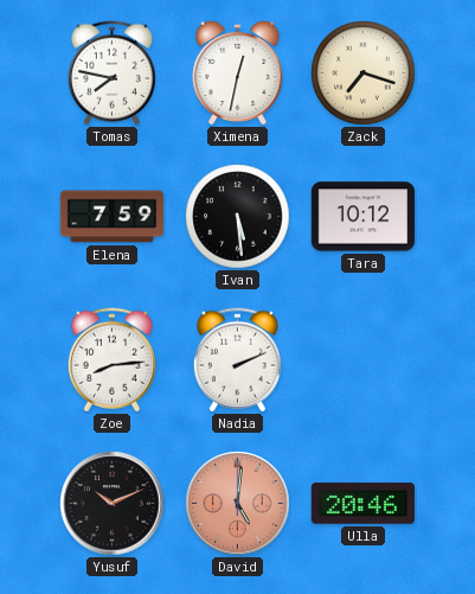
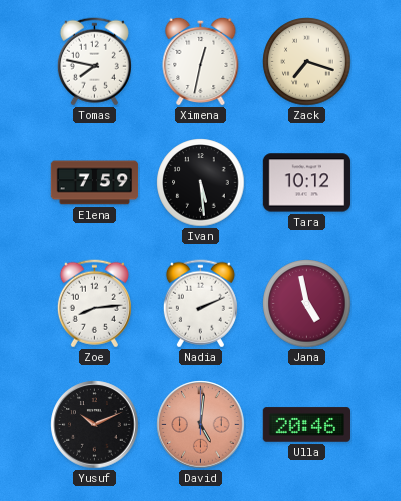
Jana: none -> 4:58 (307, 304)
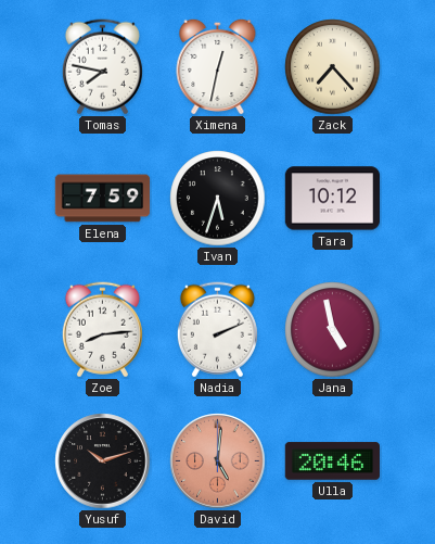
Zack: 7:18 -> 7:23 (333, 67)
Ivan: 5:29 -> 5:33 (218, 199)
Yusuf: 10:11 -> 10:12 (103, 461)
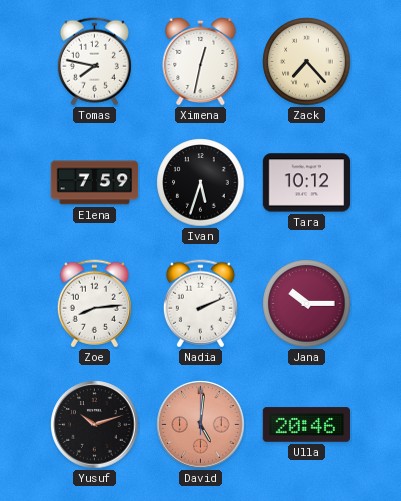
Jana: 4:58 -> 10:15 (307, 304)
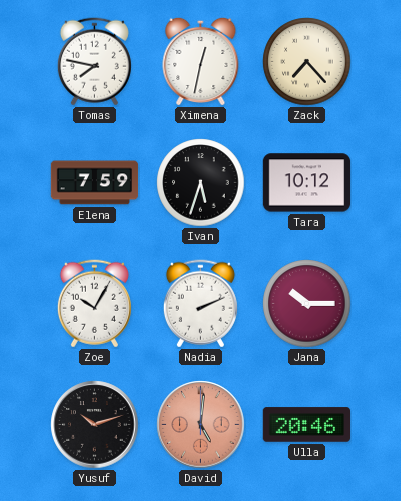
Zoe: 8:14 -> 10:05 (94, 304)
